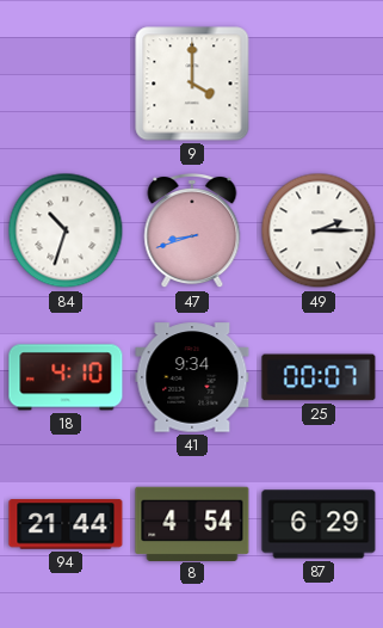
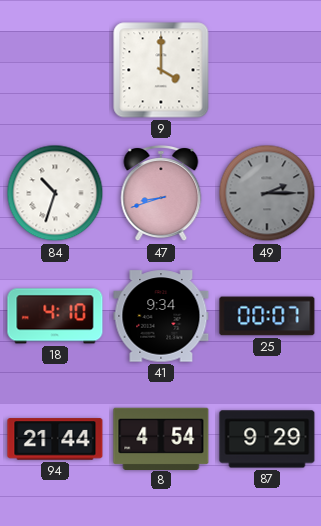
49 dial: white -> grey (267, 193)
87: 6:29 -> 9:29 (267, 439)
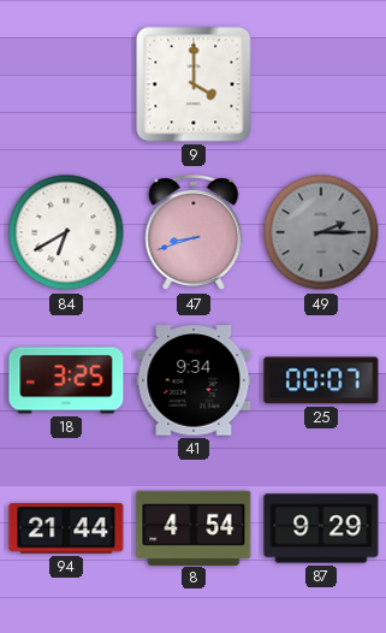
84: 10:33 -> 6:40 (66, 232)
18: 4:10 -> 3:25 (66, 380)
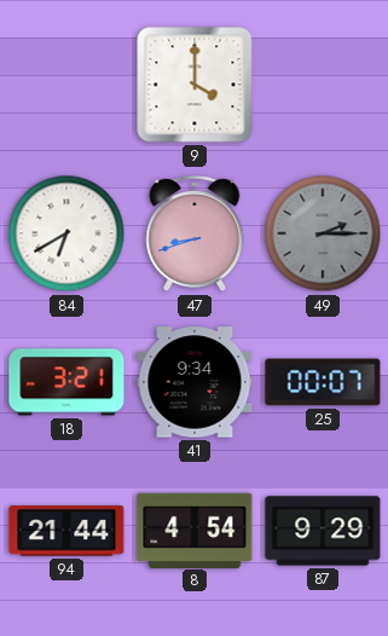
18: 3:25 -> 3:21 (66, 382)
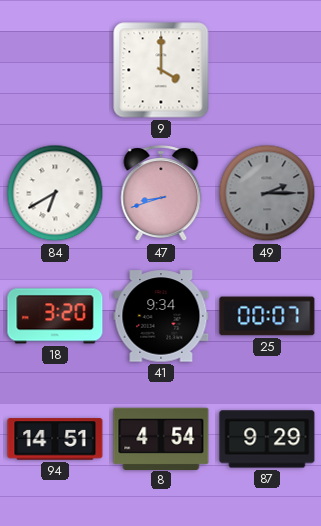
18: 3:21 -> 3:20 (55, 316)
94: 21:44 -> 14:51 (55, 439)
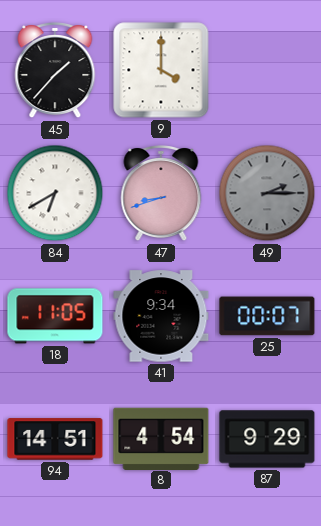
45: none -> 1:37 (55, 71)
18: 3:20 -> 11:05 (55, 316)
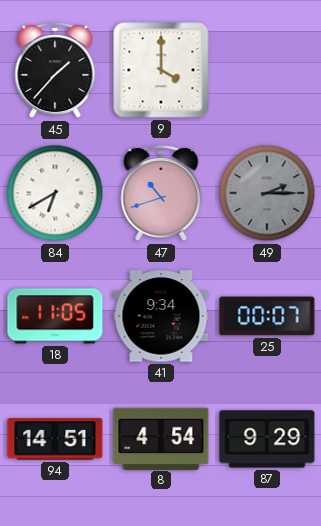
47: 8:42 -> 10:42 (161, 194)
